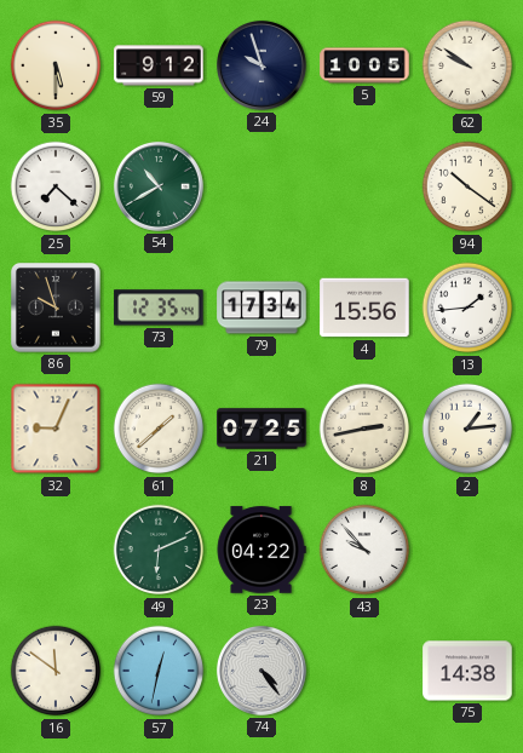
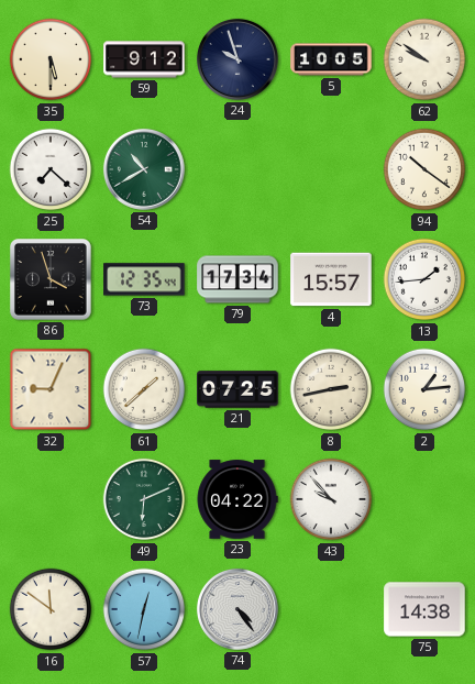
86: 9:57 -> 3:57 (52, 280)
4: 15:56 -> 15:57 (331, 279)
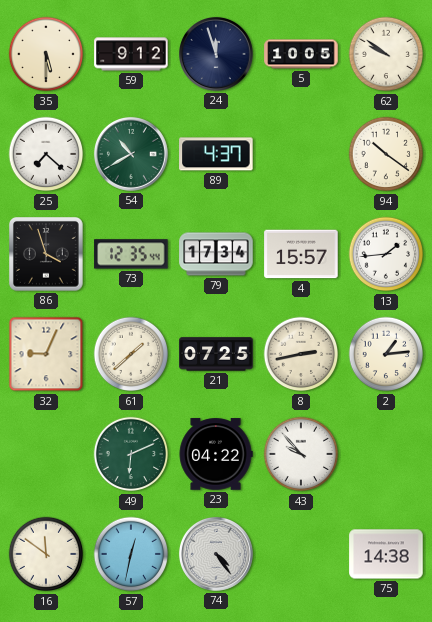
24: 9:57 -> 11:57 (216, 54)
89: none -> 4:37 (216, 154)
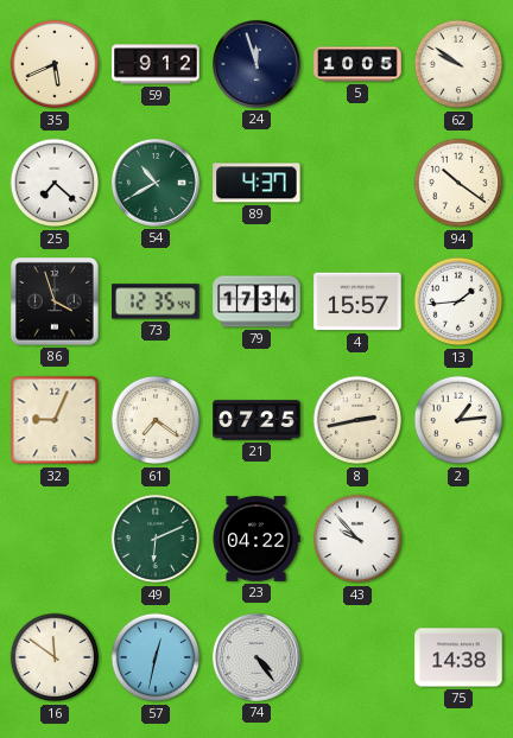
35: 5:30 -> 5:41 (55, 64)
61: 1:38 -> 7:21 (156, 420)
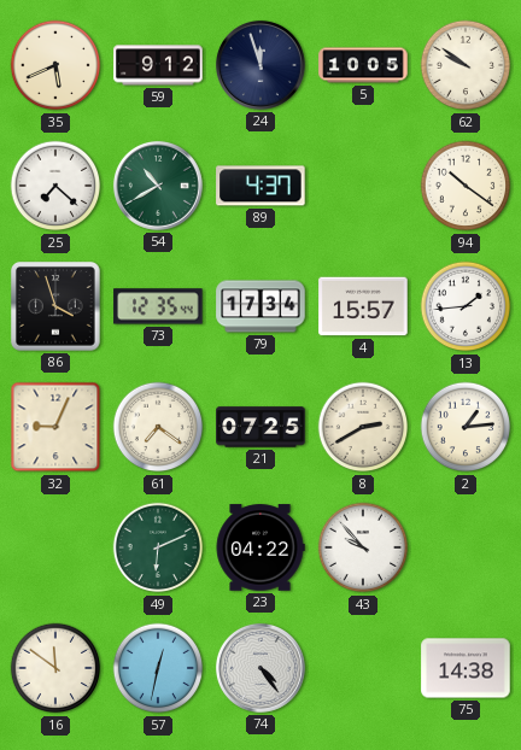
8: 2:43 -> 2:40 (363, 427)
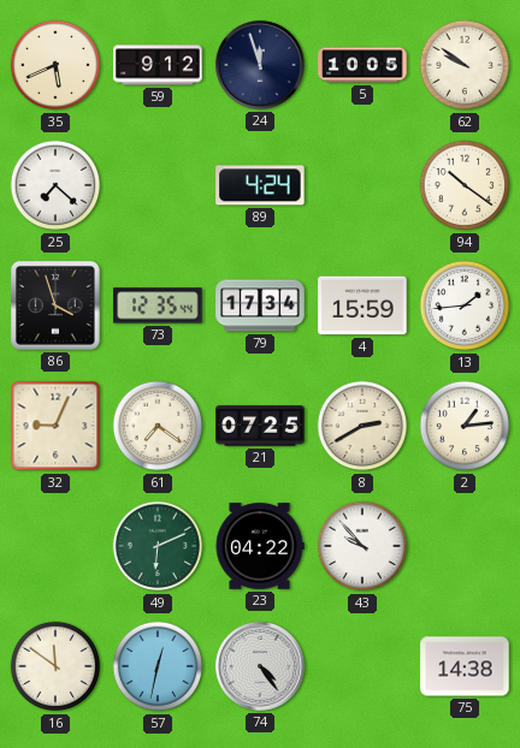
54: 10:40 -> none (158, 186)
89: 4:37 -> 4:24 (260, 185)
4: 15:57 -> 15:59 (362, 305)
